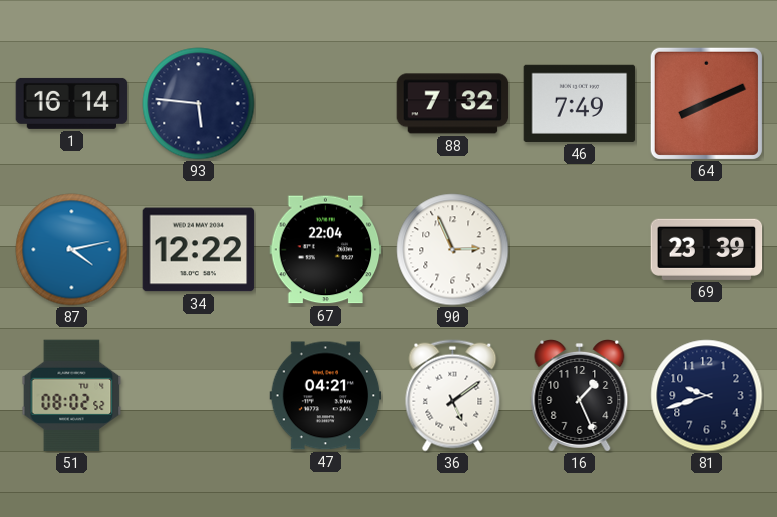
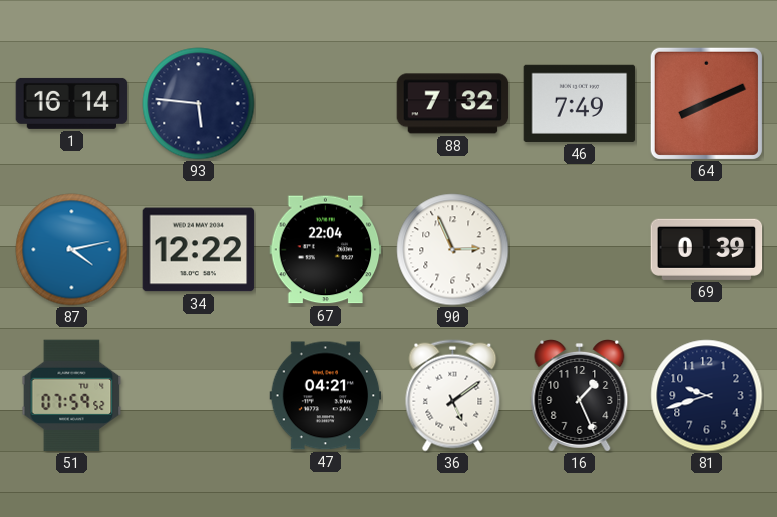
69: 23:39 -> 0:39 (707, 249)
51: 08:02 -> 07:59 (72, 396)
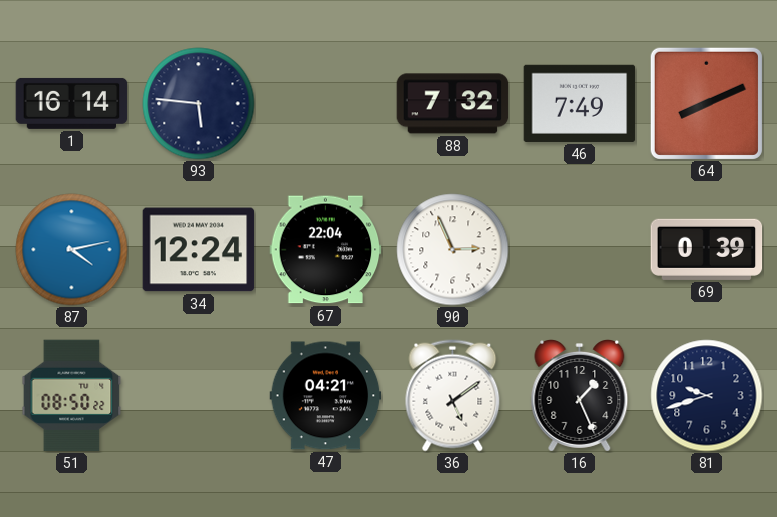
34: 12:22 -> 12:24 (199, 250)
51: 07:59 -> 08:50 (72, 396)
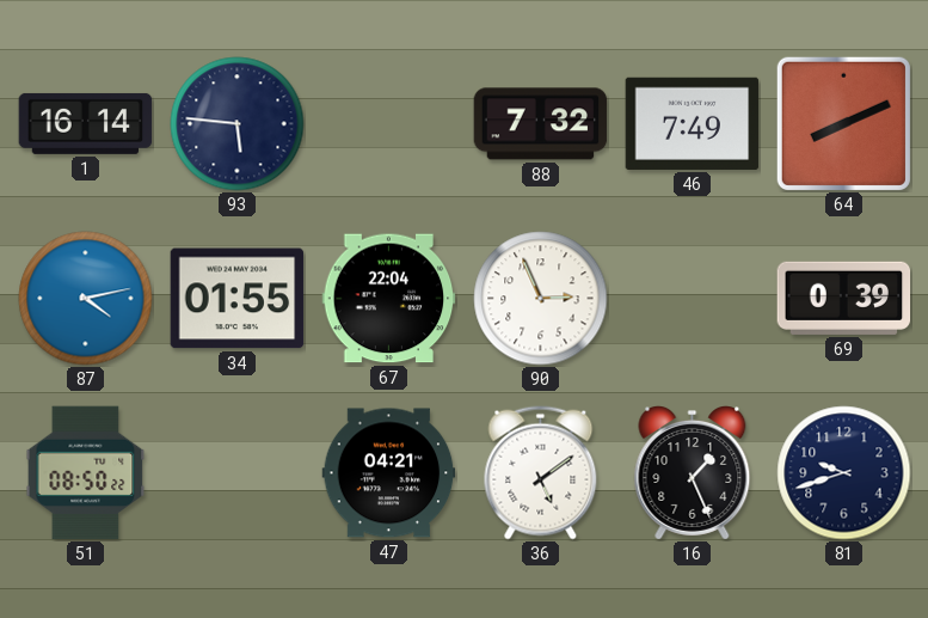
34: 12:24 -> 01:55 (238, 299)
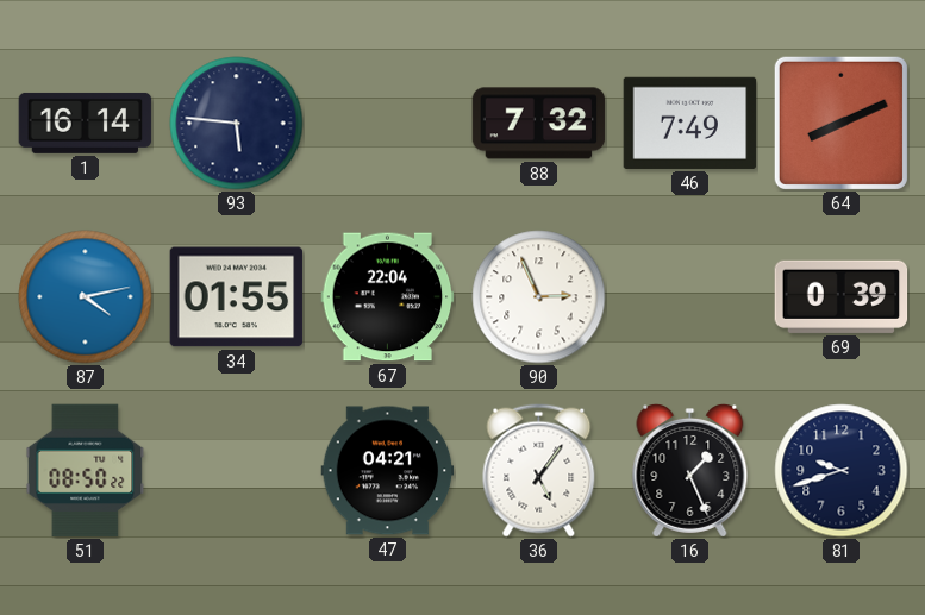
36: 5:09 -> 5:06 (539, 471)
